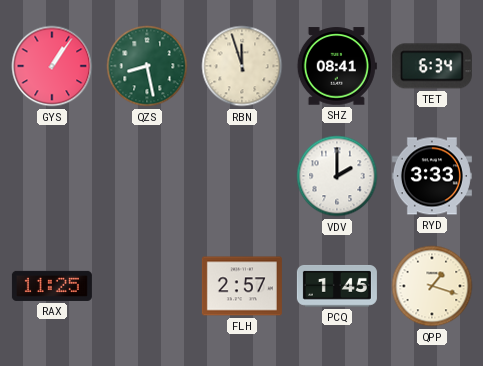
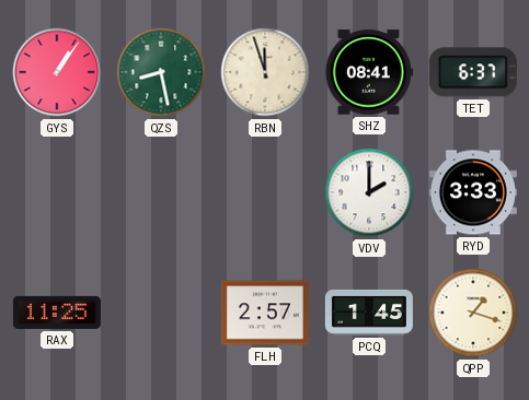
TET: 6:34 -> 6:37 (473, 72)
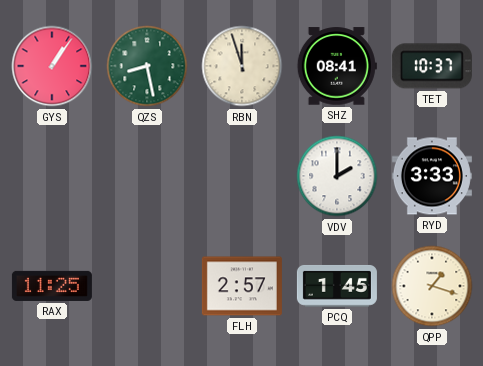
TET: 6:37 -> 10:37 (432, 66)
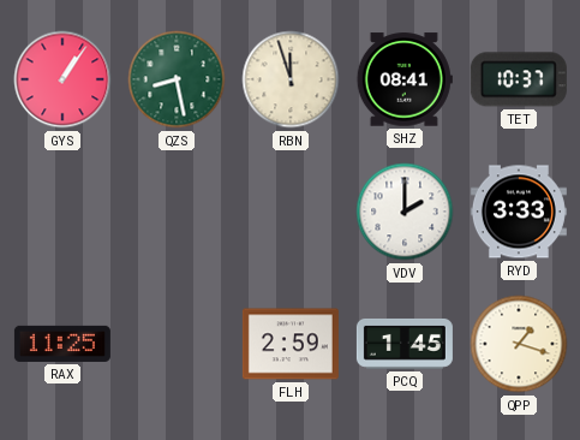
FLH: 2:57 -> 2:59 (291, 344)
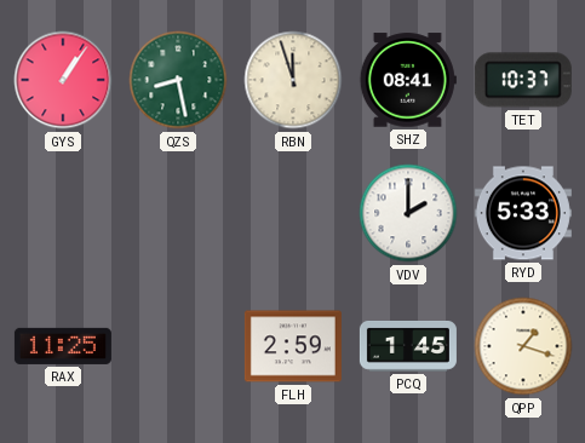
RYD: 3:33 -> 5:33 (523, 213)
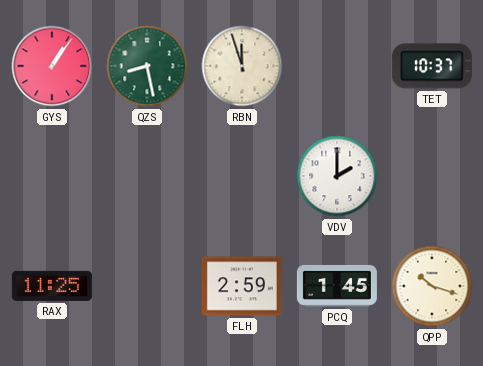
SHZ: 08:41 -> none (408, 80)
RYD: 5:33 -> none (523, 213)
QPP: 1:18 -> 10:18 (432, 286)
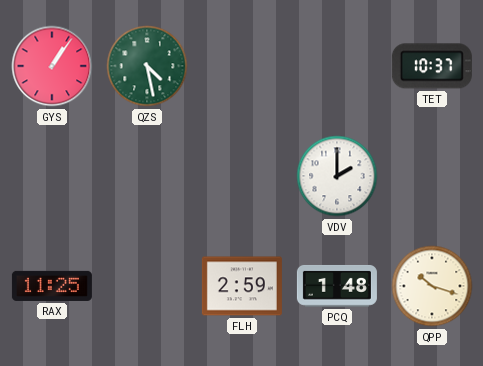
QZS: 8:28 -> 4:28 (147, 66)
RBN: 11:57 -> none (242, 66)
PCQ: 1:45 -> 1:48 (337, 286)
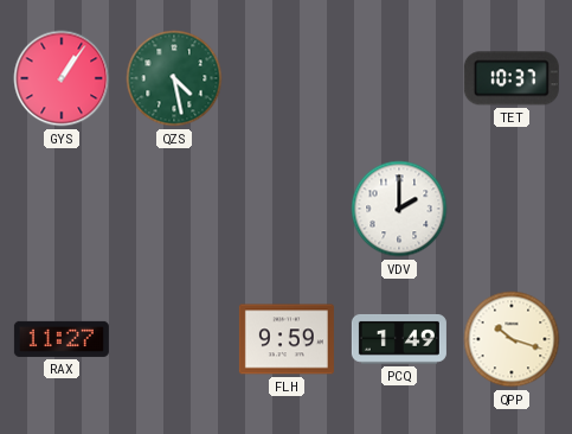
RAX: 11:25 -> 11:27 (62, 339)
FLH: 2:59 -> 9:59 (287, 339)
PCQ: 1:48 -> 1:49 (399, 339)
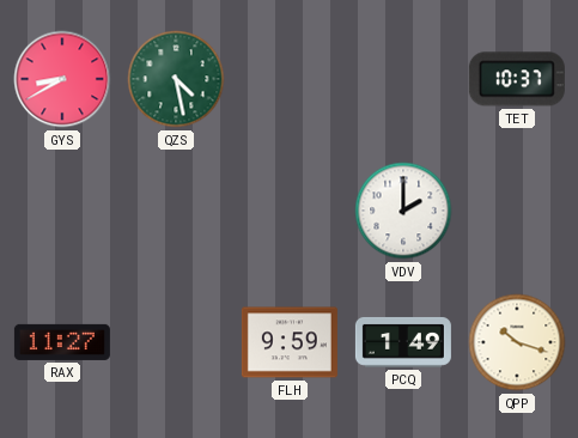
GYS: 1:06 -> 8:40 (62, 79)
